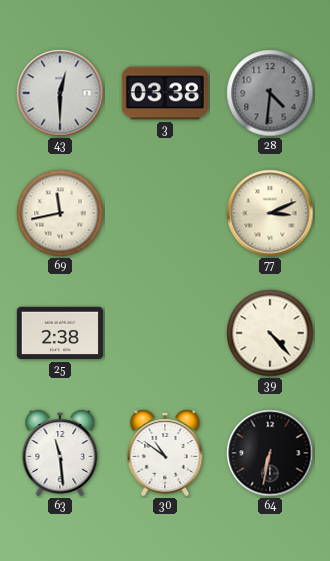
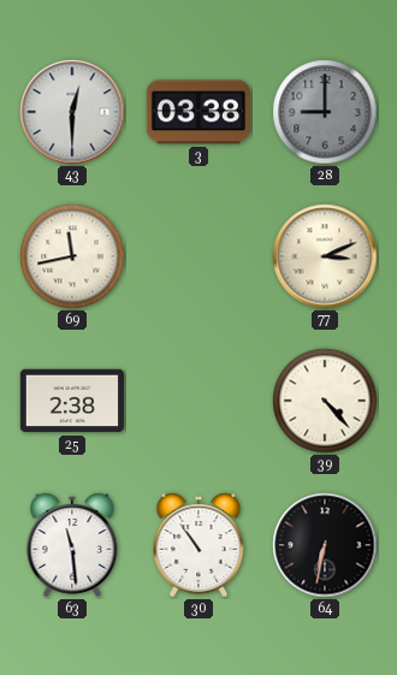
28: 4:31 -> 9:00 (325, 112)
30: 10:51 -> 10:54 (198, 545)
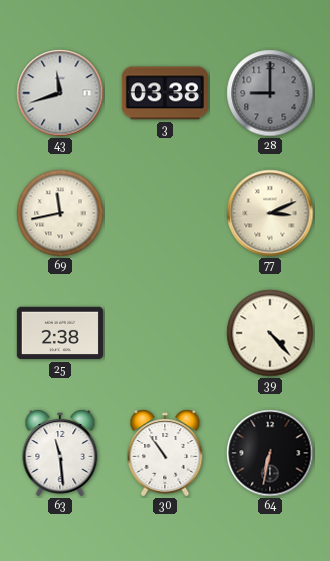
43: 12:30 -> 11:42 (60, 93)
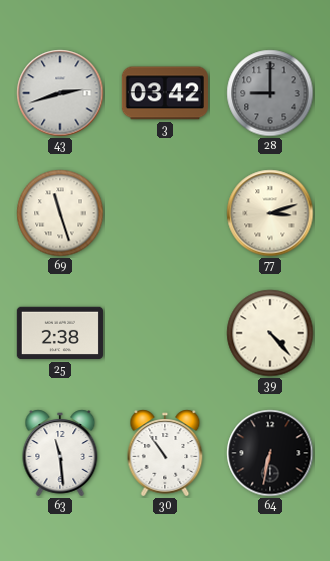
43: 11:42 -> 2:42 (60, 93)
3: 03:38 -> 03:42 (165, 93)
69: 11:43 -> 11:27 (60, 213)
77: 3:11 -> 3:12 (270, 213)
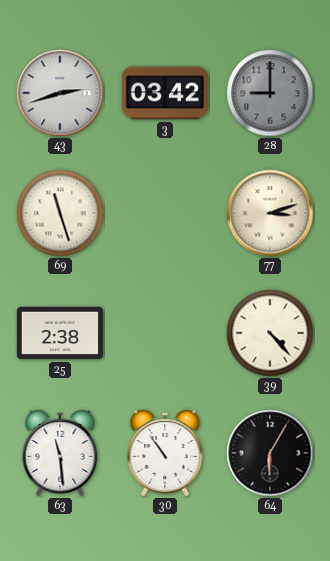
64: 6:32 -> 6:05 (270, 453)
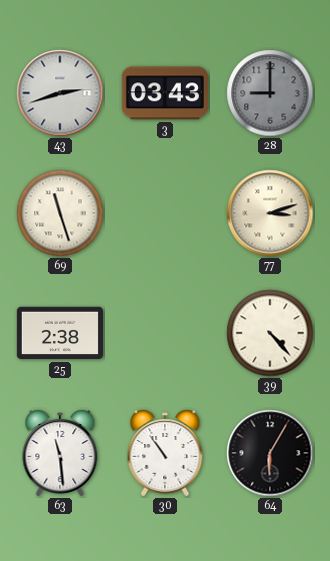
3: 03:42 -> 03:43 (165, 93)
